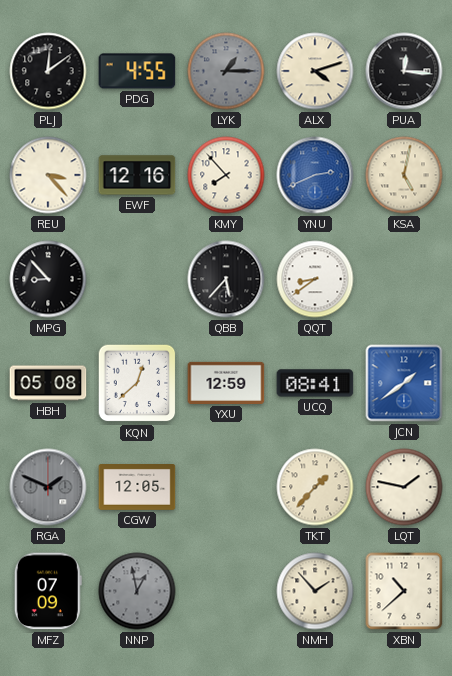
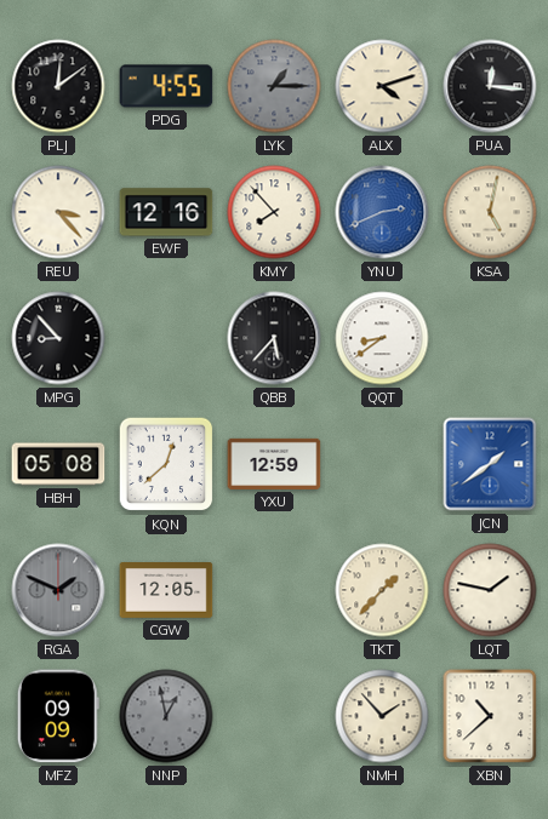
UCQ: 08:41 -> none (315, 383)
MFZ: 07:09 -> 09:09 (58, 716)
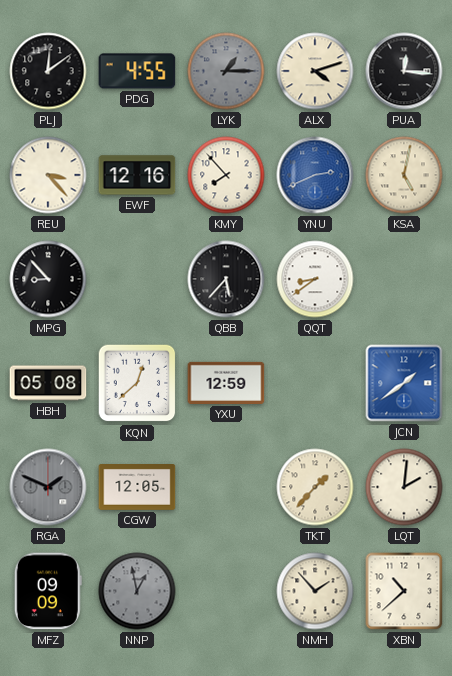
LQT: 1:47 -> 2:01 (404, 487)
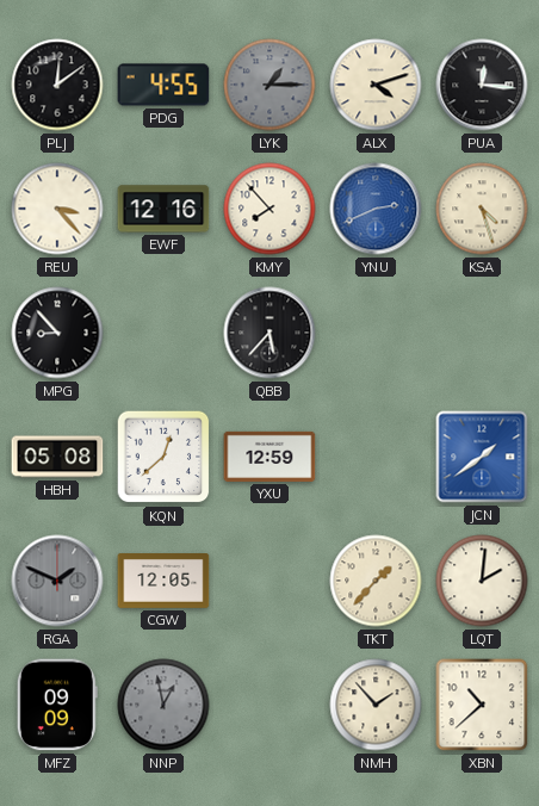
KSA: 5:02 -> 4:27 (482, 209)
QQT: 8:39 -> none (315, 279)
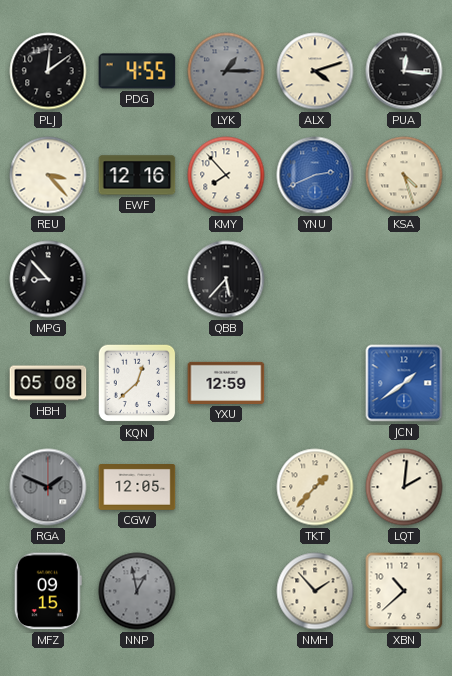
MFZ: 09:09 -> 09:15 (48, 591)
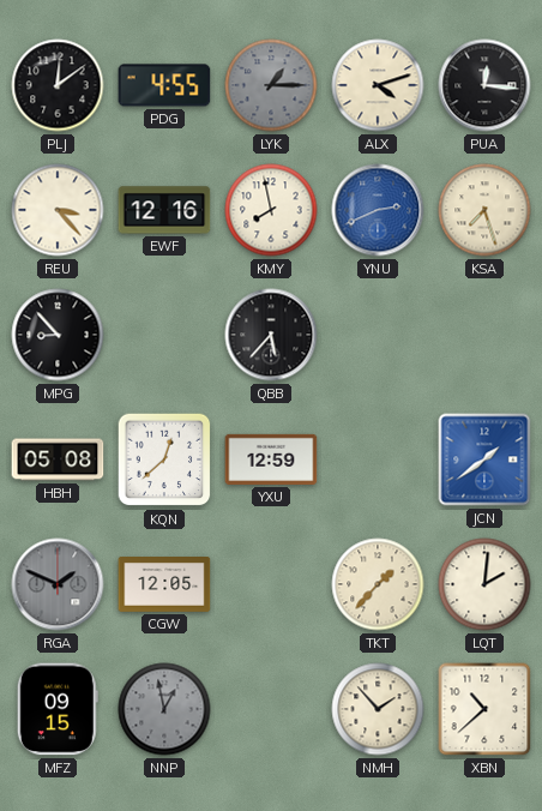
KMY: 7:53 -> 7:58 (271, 210)
KSA: 4:27 -> 7:27 (484, 210)
